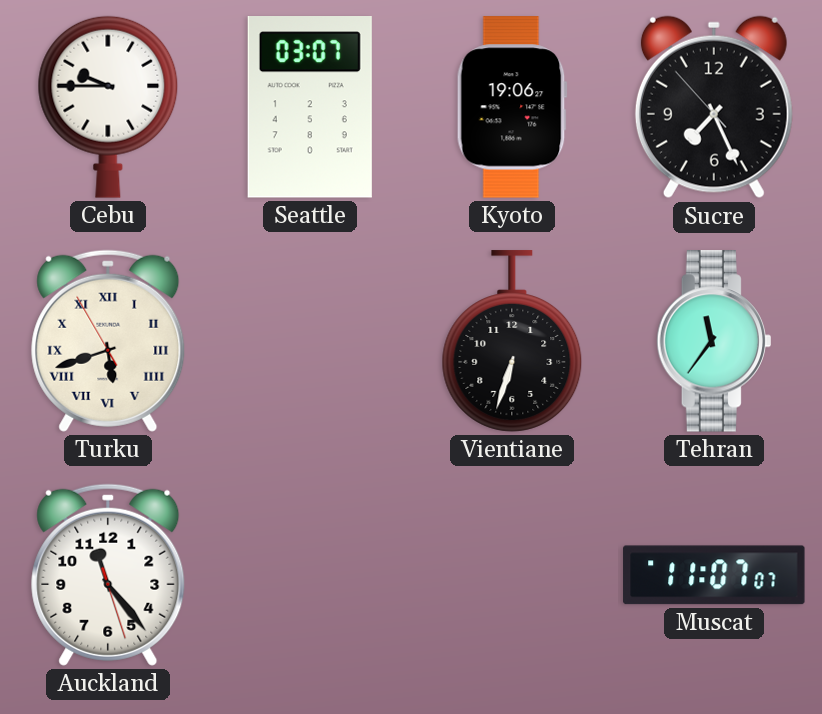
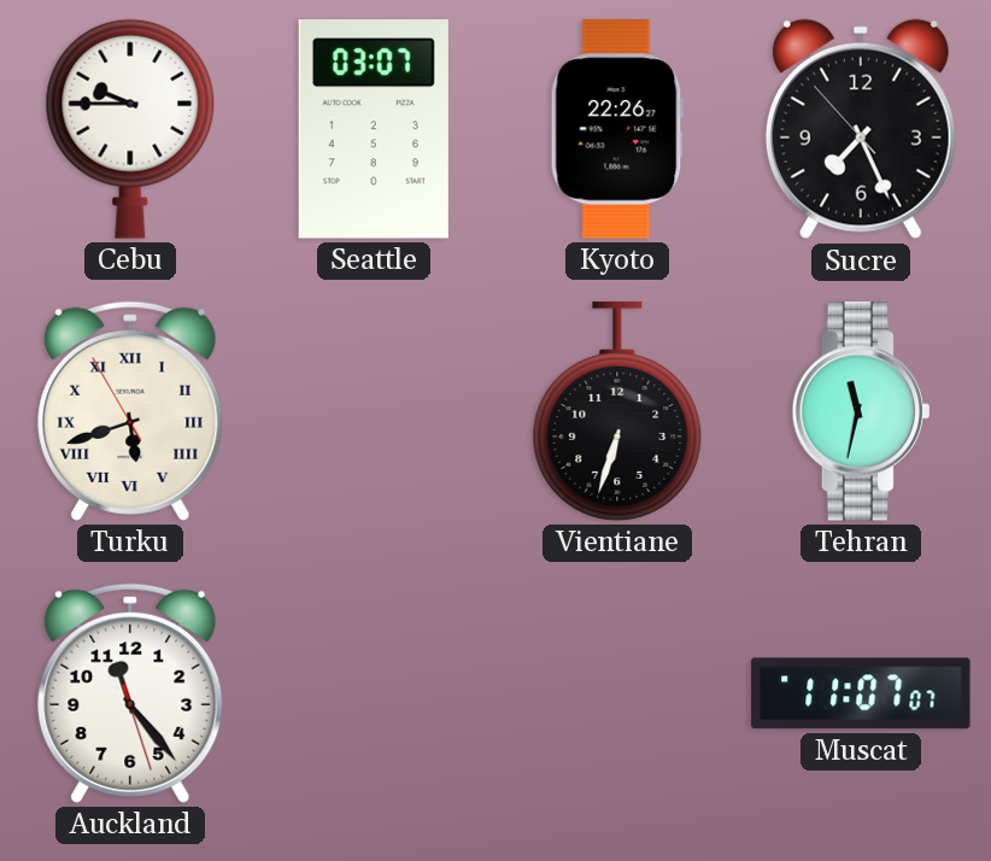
Kyoto: 19:06 -> 22:26 (617, 129)
Tehran: 11:36 -> 11:32 (860, 411)
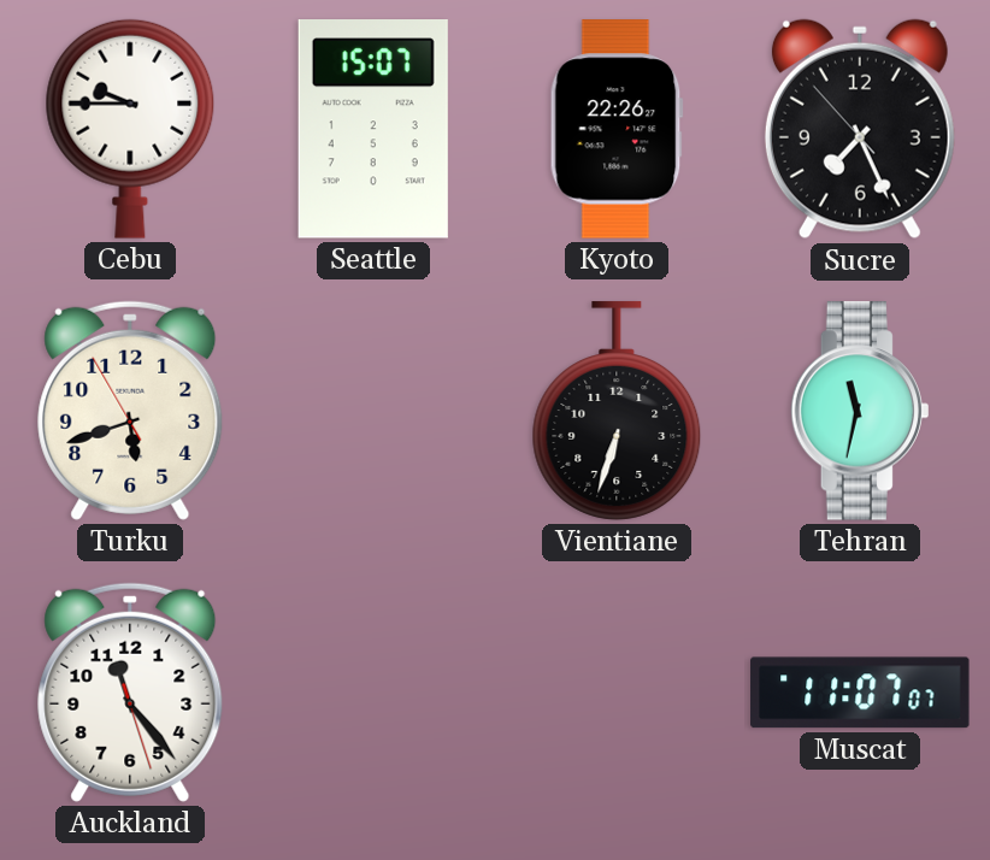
Seattle: 03:07 -> 15:07 (373, 129)
Turku numerals: Roman -> Arabic (130, 411)
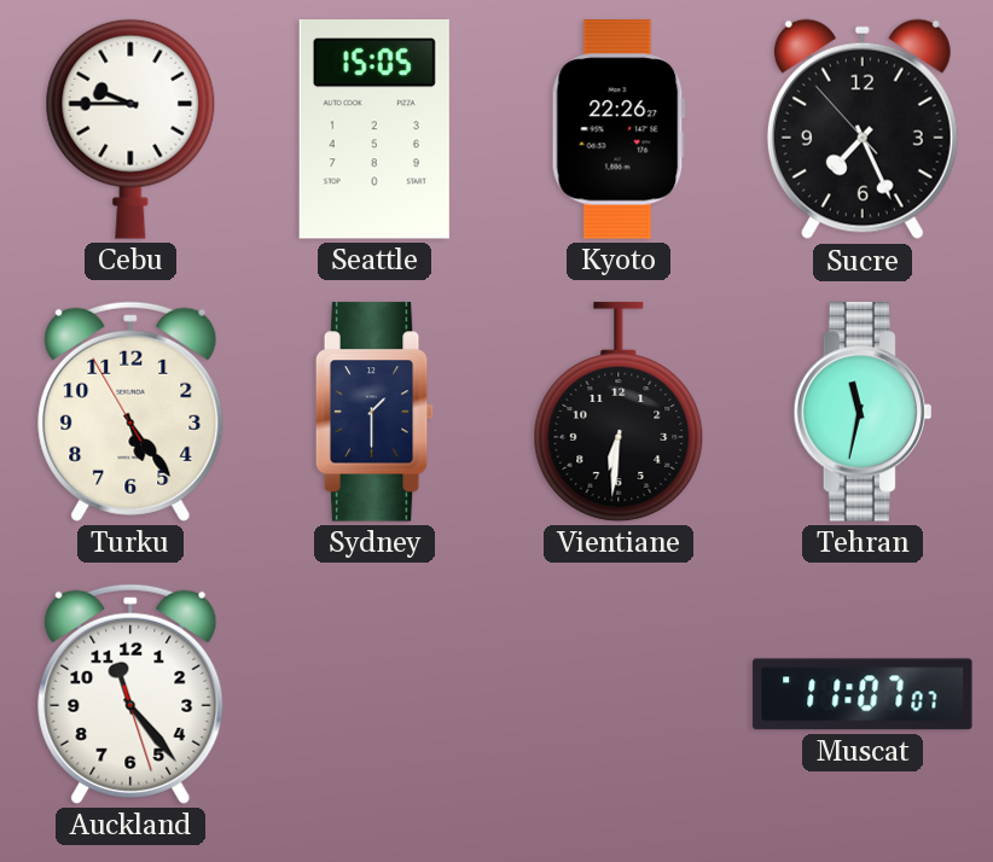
Seattle: 15:07 -> 15:05 (374, 129)
Turku: 5:41 -> 5:23 (130, 412)
Sydney: none -> 1:30 (374, 412)
Vientiane: 6:33 -> 6:31 (619, 412)
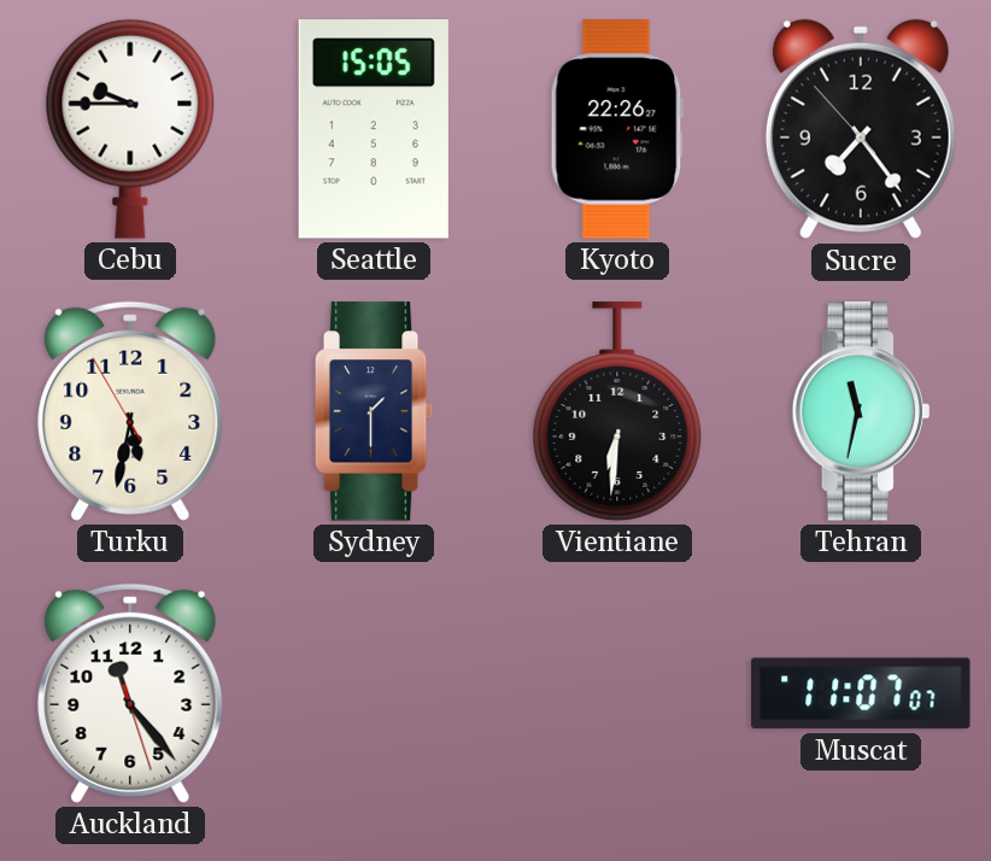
Sucre: 7:25 -> 7:23 (861, 129)
Turku: 5:23 -> 5:31 (130, 411)
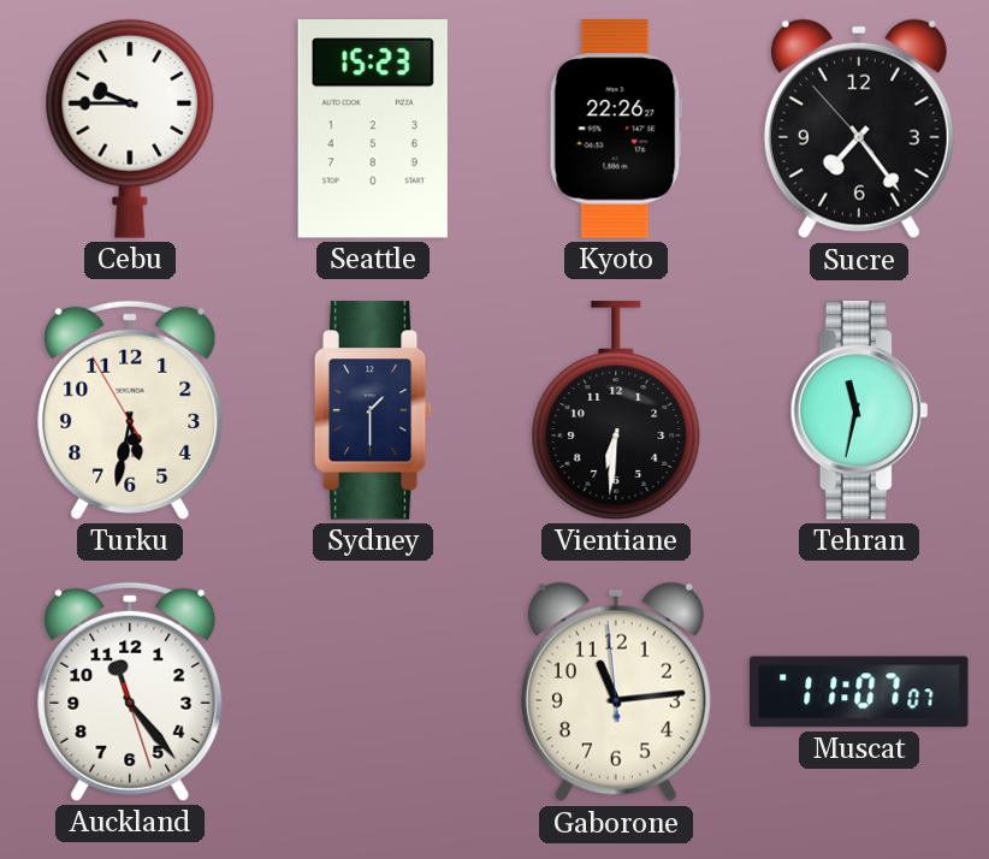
Seattle: 15:05 -> 15:23 (373, 129)
Gaborone: none -> 11:13 (616, 692)
